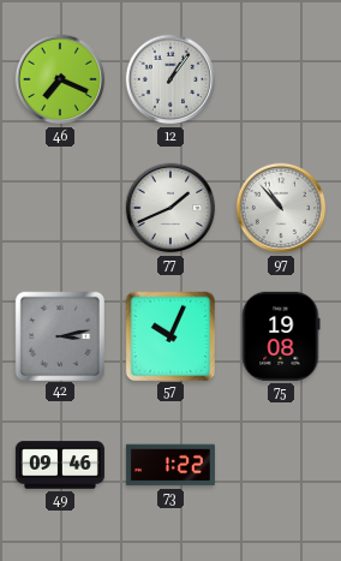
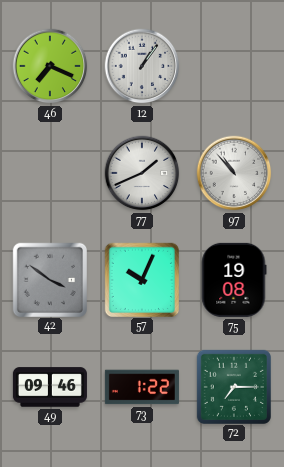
42: 3:13 -> 3:51 (49, 279)
72: none -> 7:15 (233, 386)
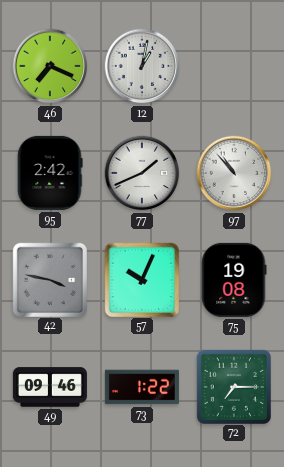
12: 1:06 -> 1:02 (142, 66)
95: none -> 2:42 (50, 173)
42: 3:51 -> 3:47 (49, 279)
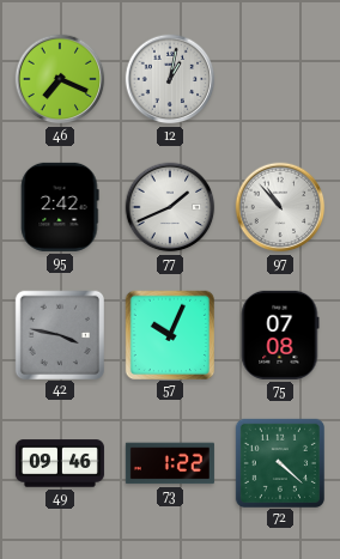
75: 19:08 -> 07:08 (280, 335)
72: 7:15 -> 4:22 (279, 462)
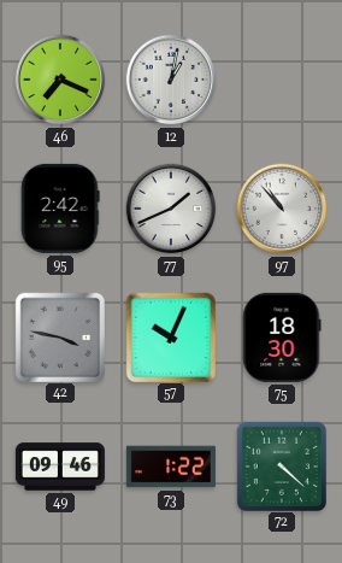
75: 07:08 -> 18:30 (282, 338)
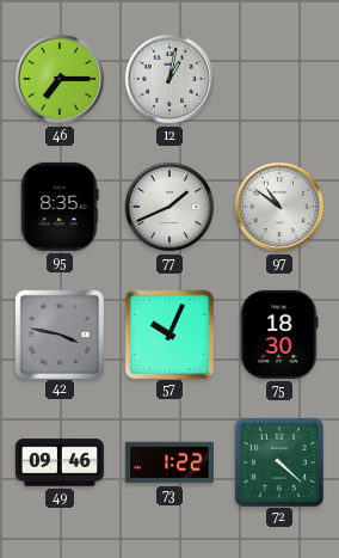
46: 7:19 -> 7:15 (60, 79)
95: 2:42 -> 8:35 (60, 207)
97: 10:53 -> 10:51 (279, 207)
